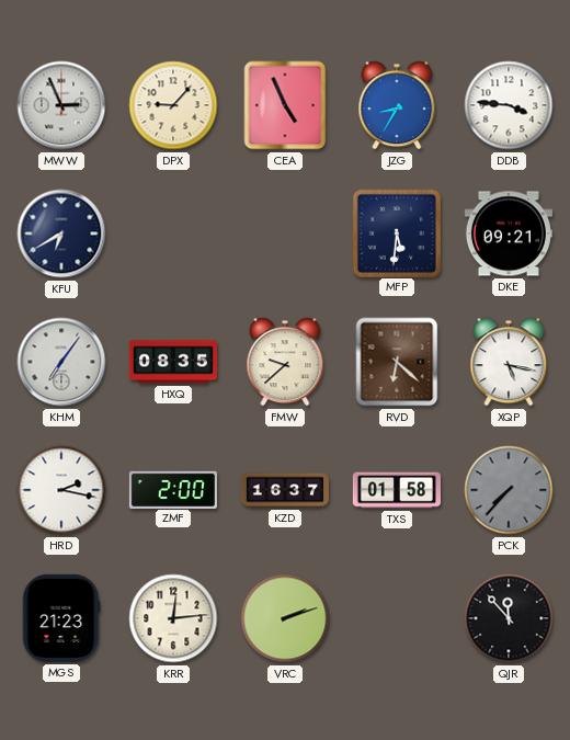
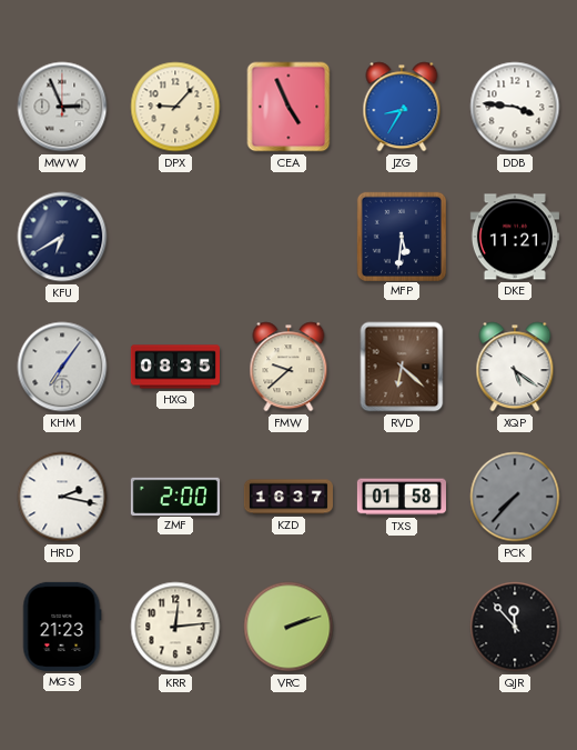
DKE: 09:21 -> 11:21 (515, 237)
XQP: 5:17 -> 5:21 (515, 367)
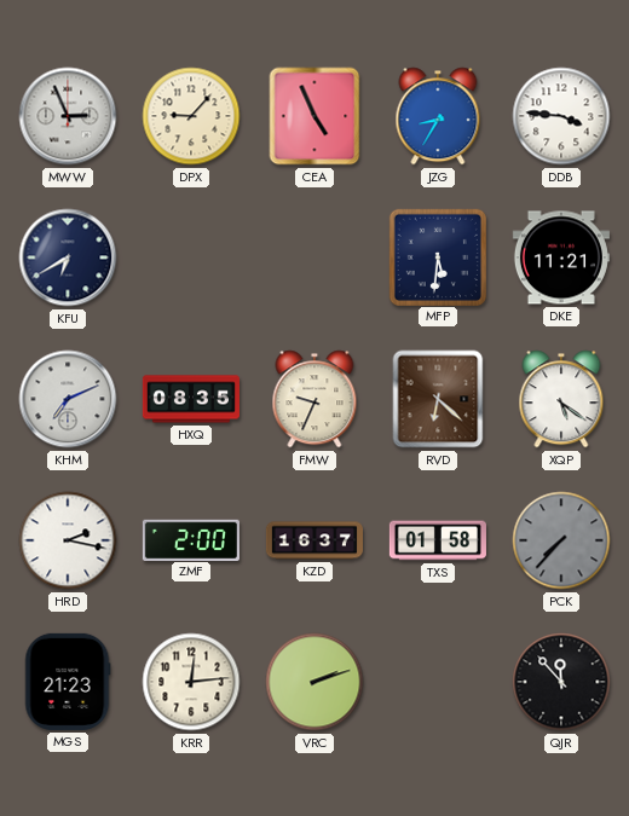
KHM: 7:06 -> 7:11 (68, 399)
FMW: 9:38 -> 9:34 (314, 399)
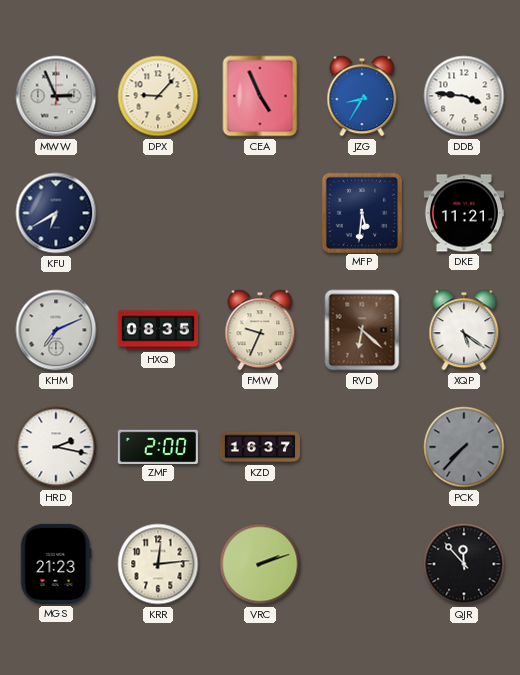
TXS: 01:58 -> none (438, 540)
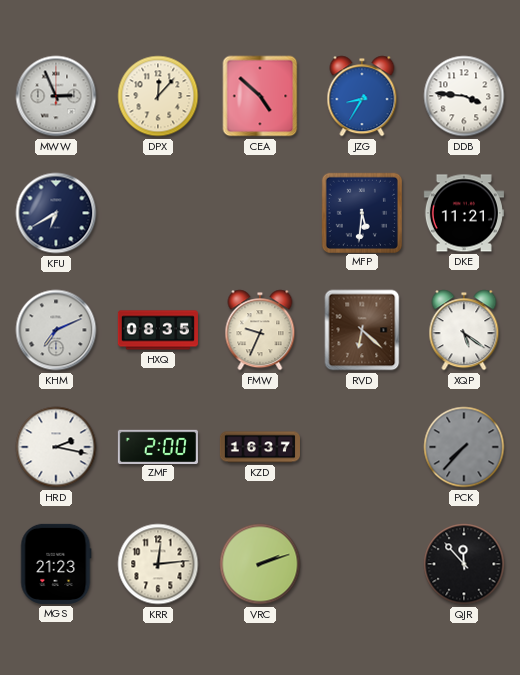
DPX: 9:07 -> 12:07 (158, 96)
CEA: 4:56 -> 4:52 (260, 96)
